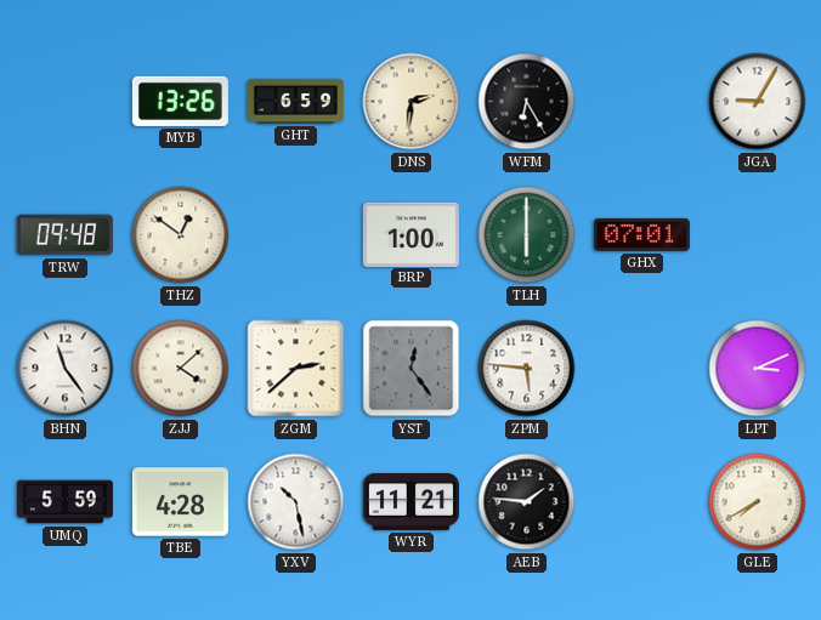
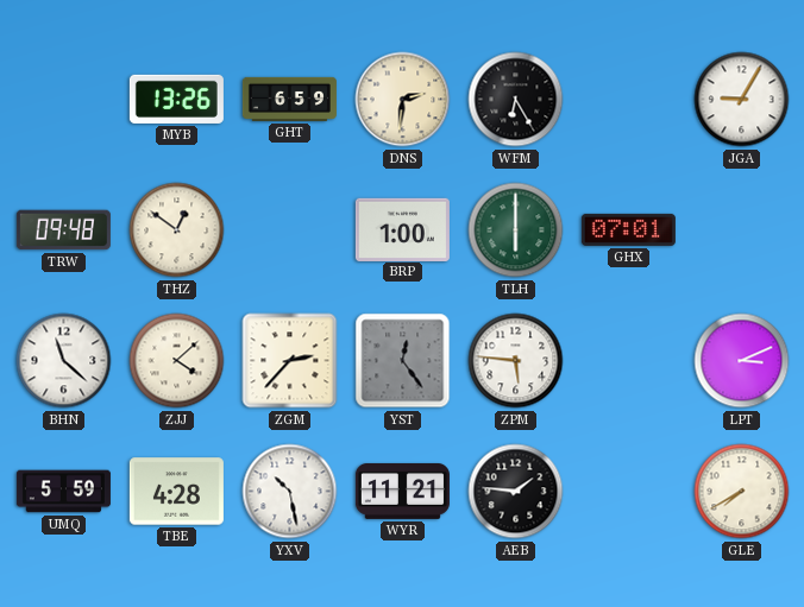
BHN: 11:24 -> 11:22 (64, 361)
ZGM: 2:38 -> 2:37 (290, 361)
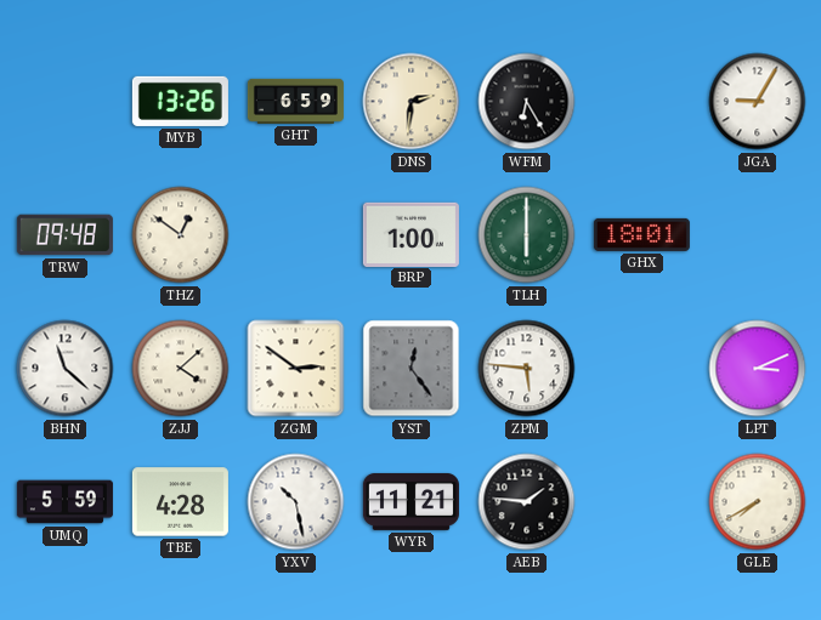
GHX: 07:01 -> 18:01 (641, 234)
ZGM: 2:37 -> 2:51 (296, 369)
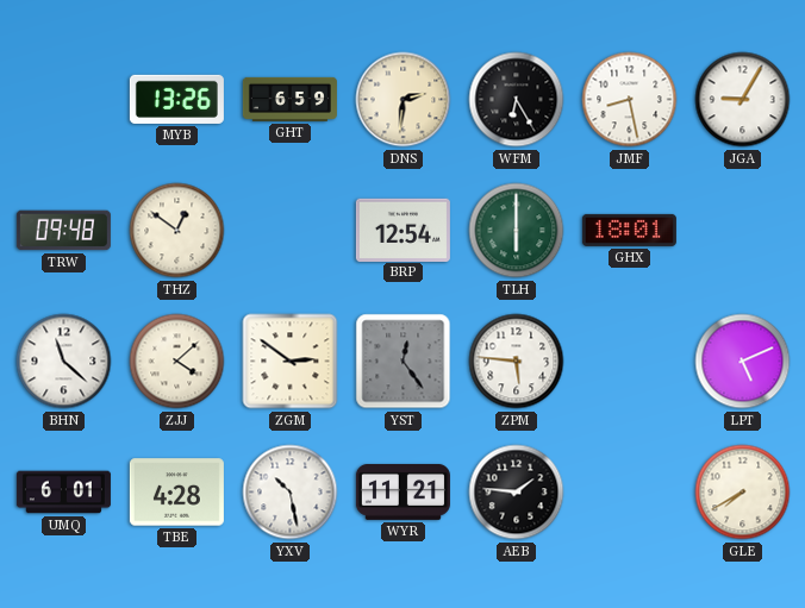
JMF: none -> 8:28 (630, 100)
BRP: 1:00 -> 12:54 (402, 230)
LPT: 3:11 -> 5:11 (743, 362)
UMQ: 5:59 -> 6:01 (63, 493)
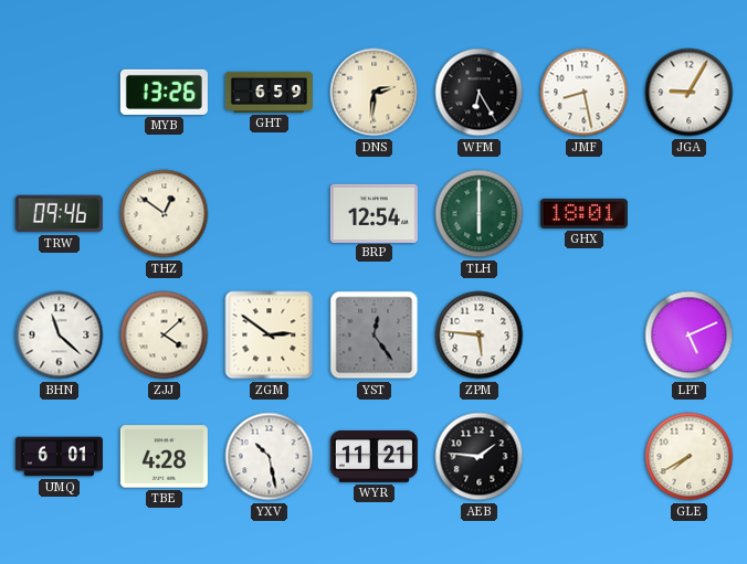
TRW: 09:48 -> 09:46 (59, 214)
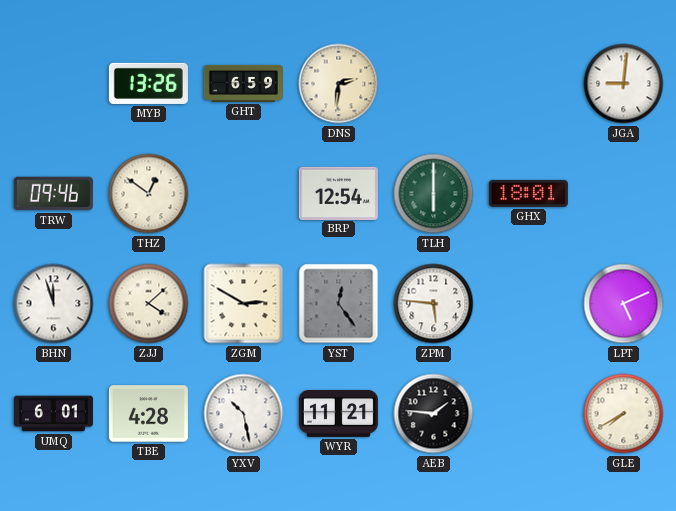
WFM: 6:25 -> none (480, 93)
JMF: 8:28 -> none (585, 93)
JGA: 9:05 -> 9:01 (624, 84)
BHN: 11:22 -> 11:57 (54, 304)
ZGM: 2:51 -> 2:50 (244, 304)
